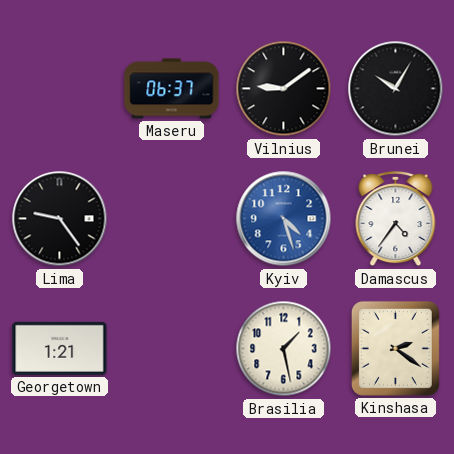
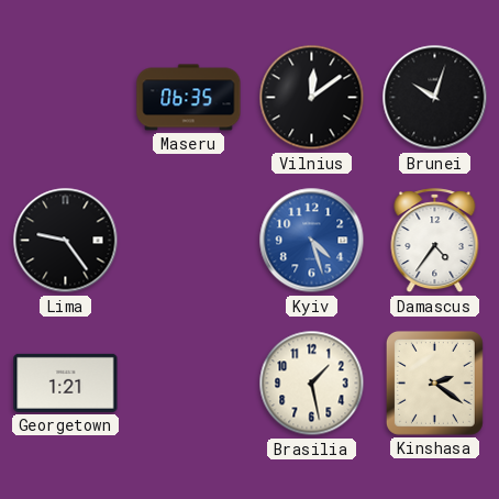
Maseru: 06:37 -> 06:35 (189, 98)
Vilnius: 9:09 -> 12:09 (312, 98)
Brunei: 10:05 -> 10:03 (435, 98)
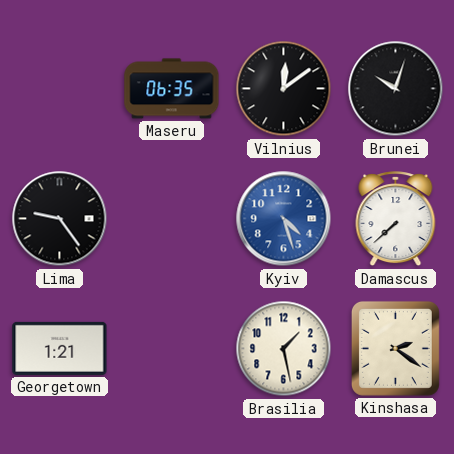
Damascus: 4:36 -> 7:38 (396, 219)
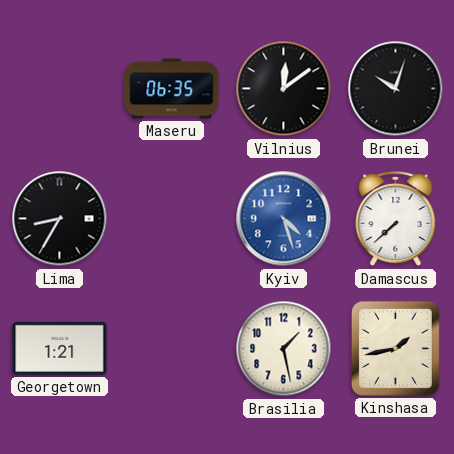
Lima: 9:24 -> 8:35 (60, 219)
Kinshasa: 2:21 -> 1:43 (395, 348)
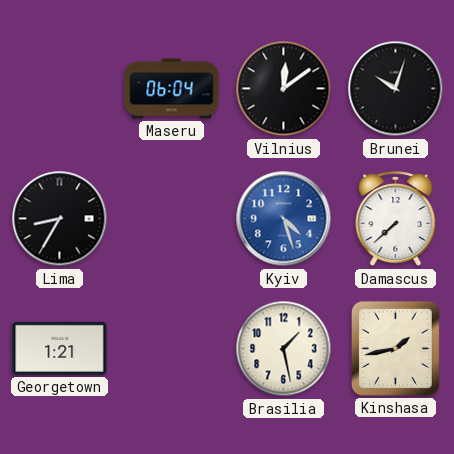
Maseru: 06:35 -> 06:04 (172, 89)
